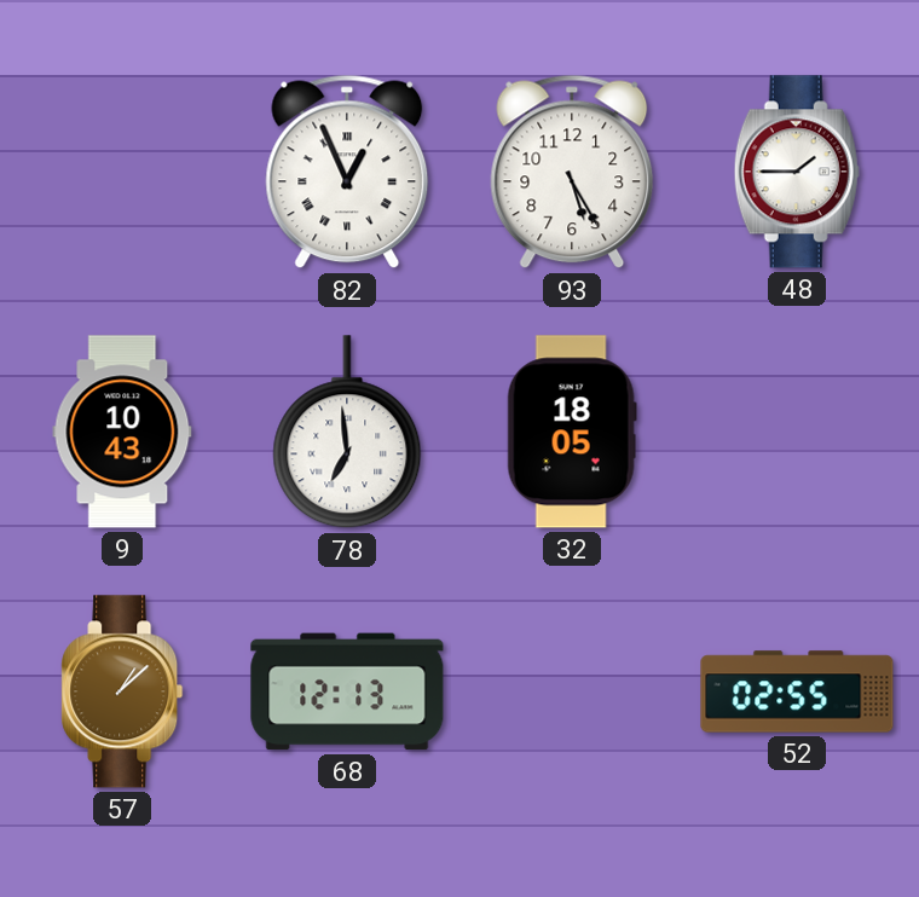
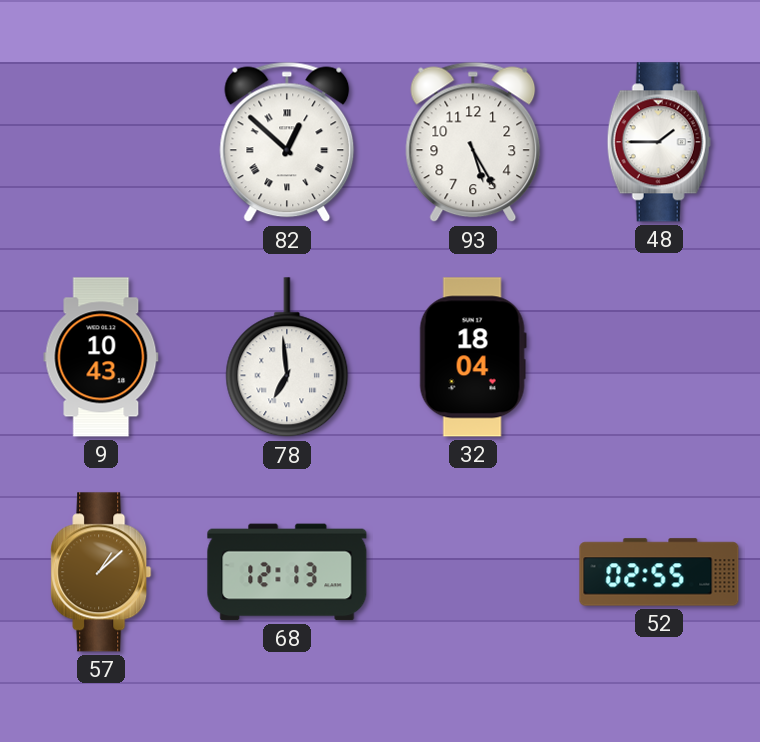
82: 12:56 -> 12:52 (287, 142)
32: 18:05 -> 18:04 (473, 357)
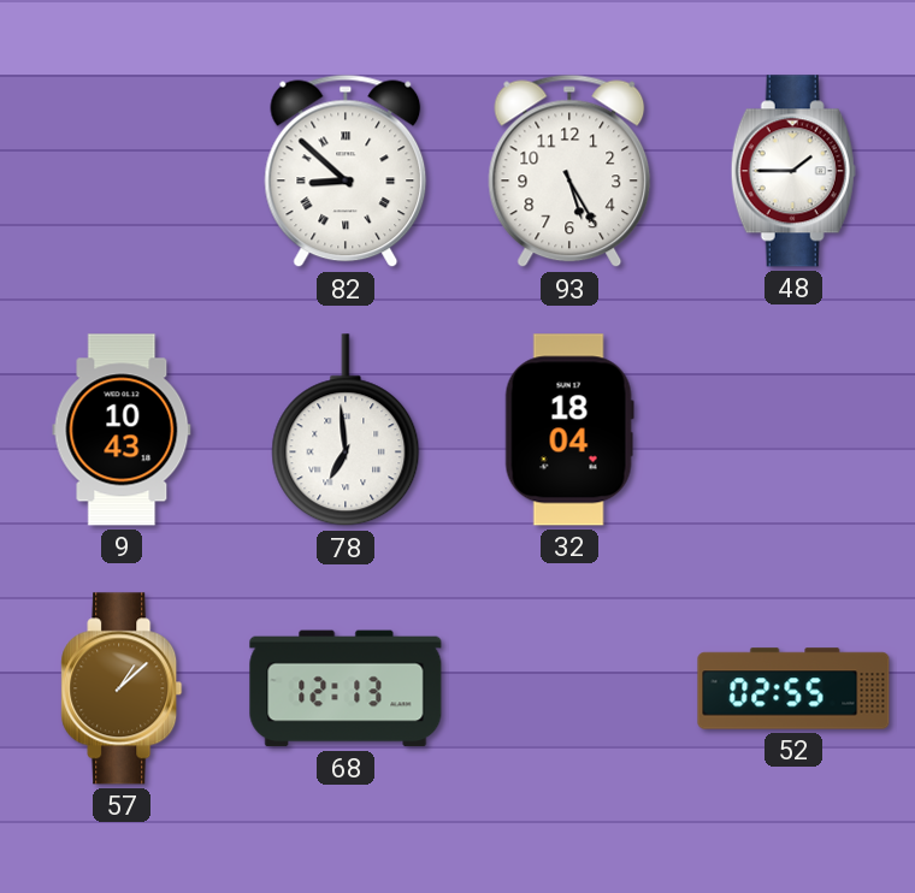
82: 12:52 -> 8:52 (346, 171)
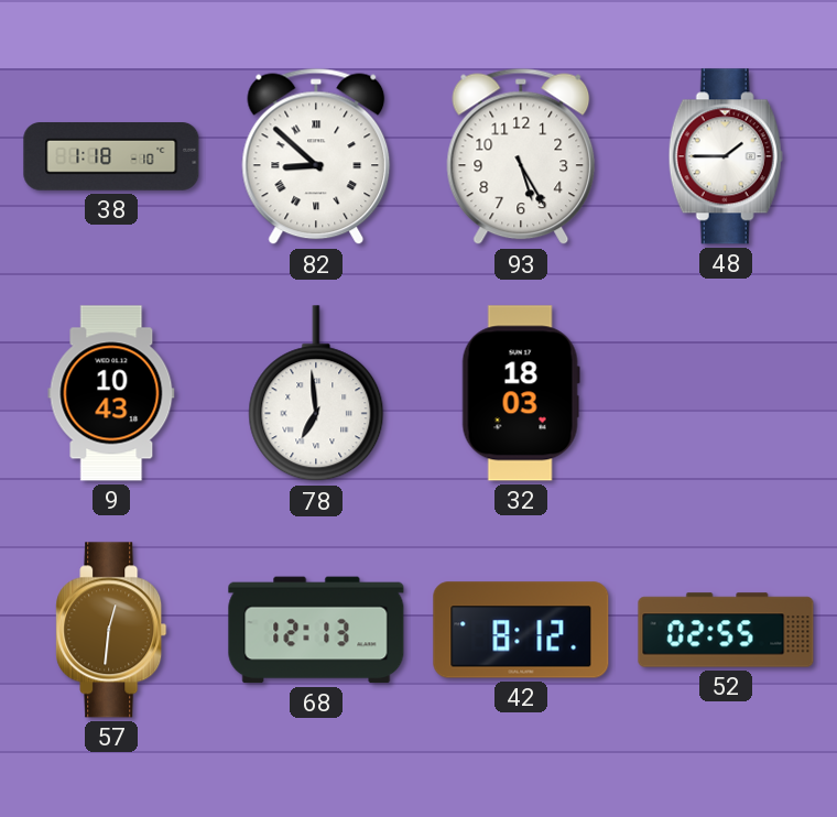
38: none -> 1:18 (111, 157)
32: 18:04 -> 18:03 (521, 393)
57: 1:08 -> 12:31 (111, 630)
42: none -> 8:12 (521, 630)
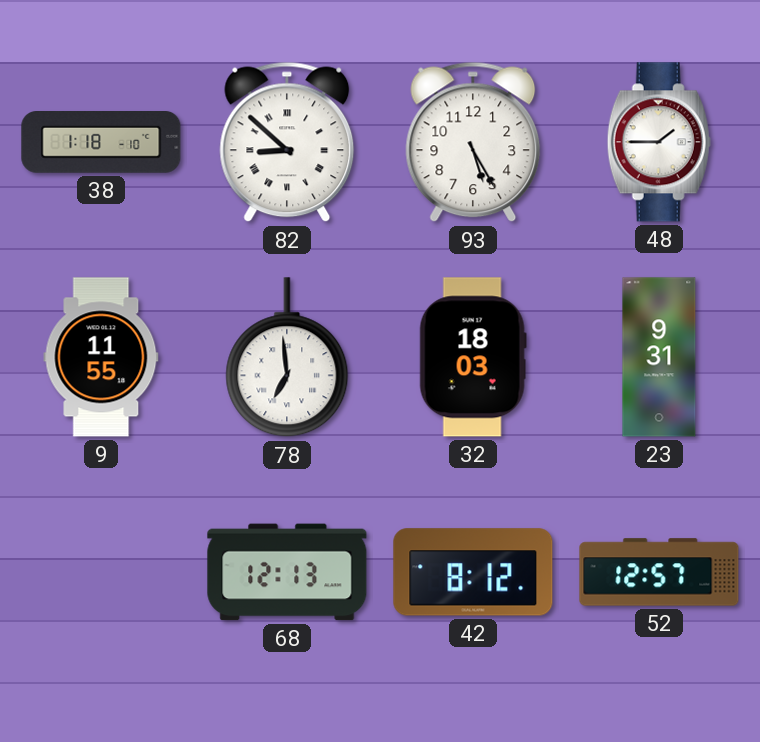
9: 10:43 -> 11:55 (101, 357)
23: none -> 9:31 (659, 357)
57: 12:31 -> none (111, 630)
52: 02:55 -> 12:57 (659, 572)
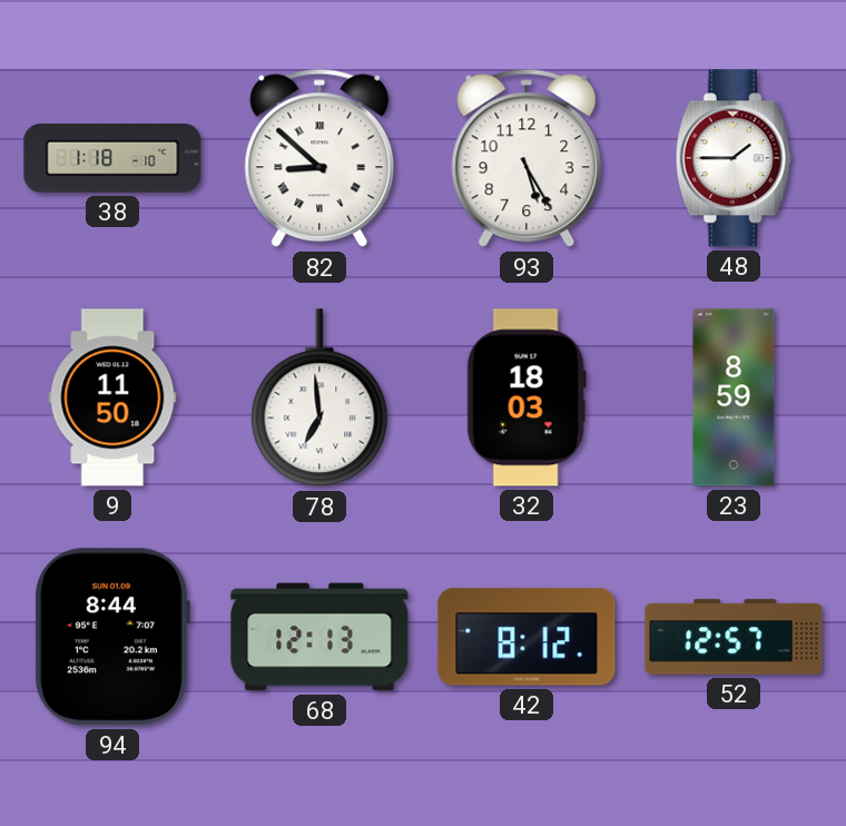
9: 11:55 -> 11:50 (112, 397)
23: 9:31 -> 8:59 (734, 397)
94: none -> 8:44 (111, 637)
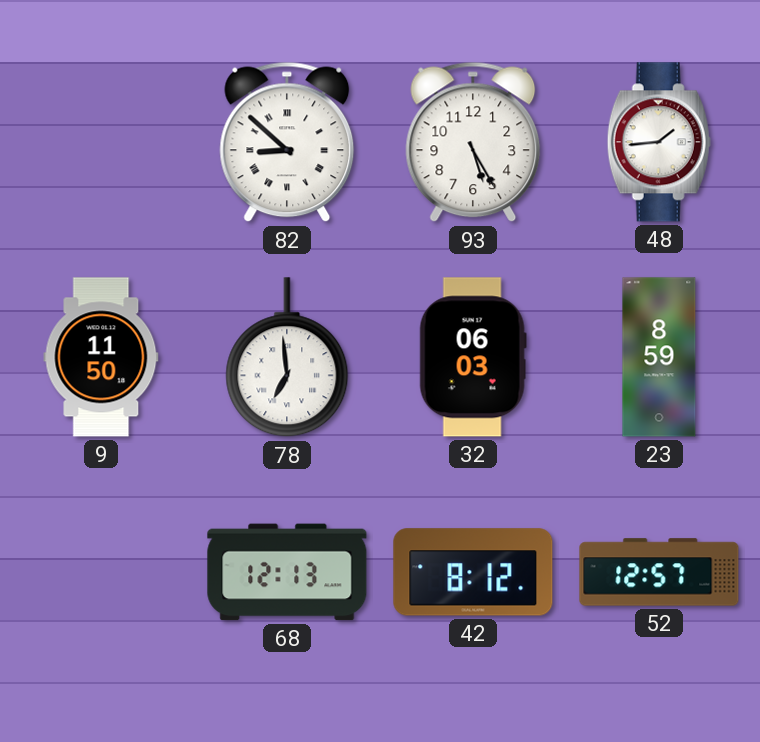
38: 1:18 -> none (112, 159)
48: 1:45 -> 1:44 (659, 142)
32: 18:03 -> 06:03 (473, 357)
94: 8:44 -> none (111, 637)
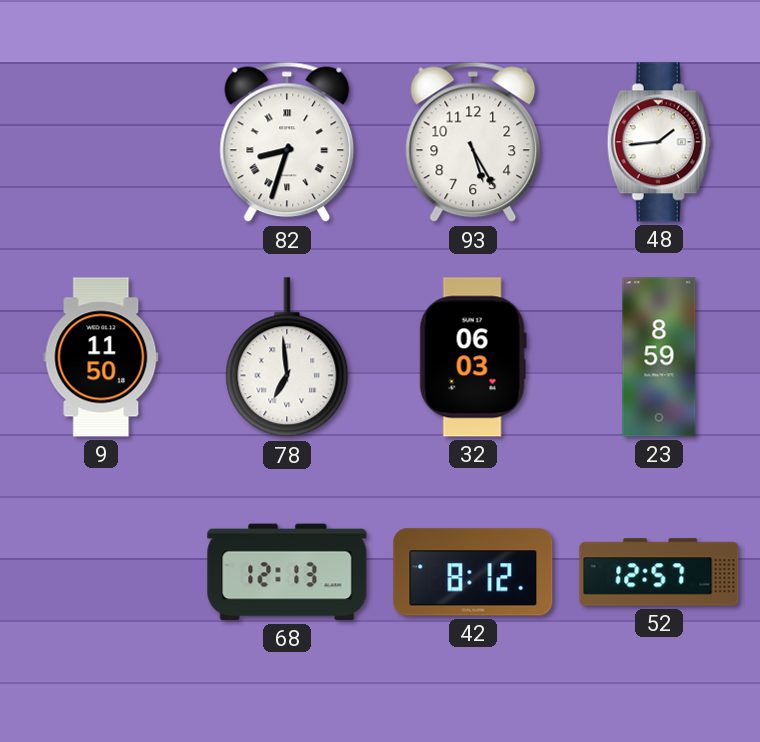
82: 8:52 -> 8:33 (287, 142)
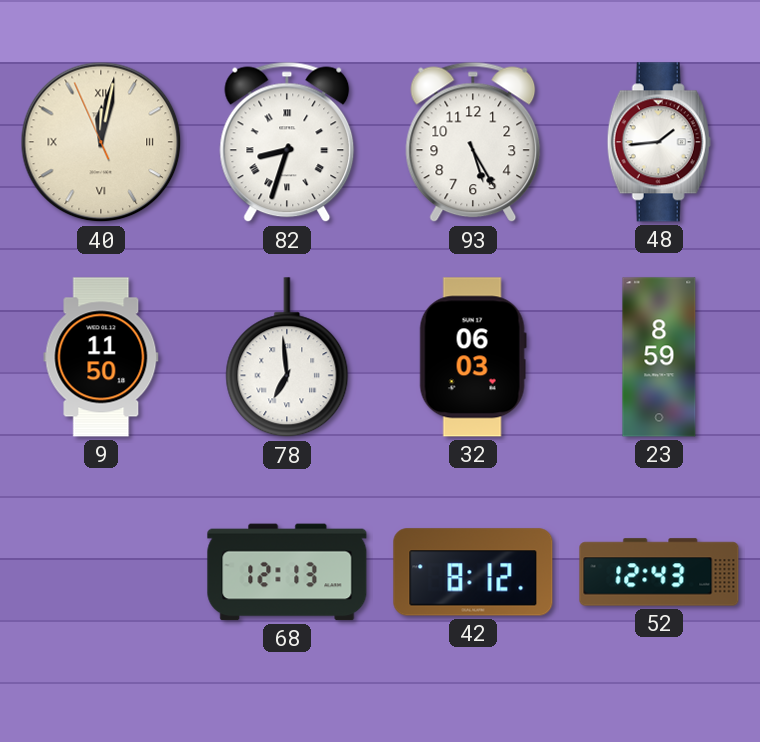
40: none -> 12:01 (101, 142)
52: 12:57 -> 12:43 (659, 572)
